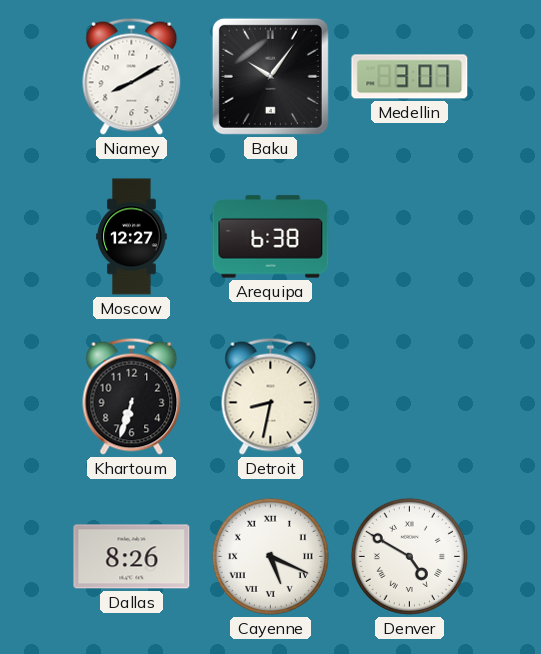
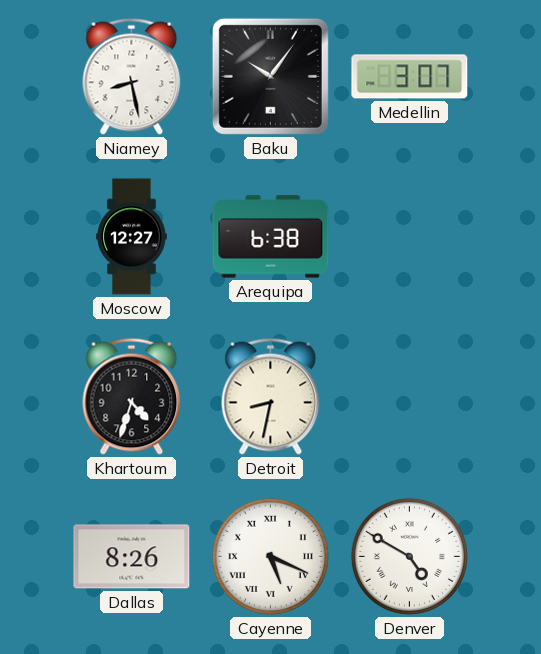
Niamey: 8:10 -> 8:28 (132, 76)
Khartoum: 6:33 -> 4:33 (132, 396)
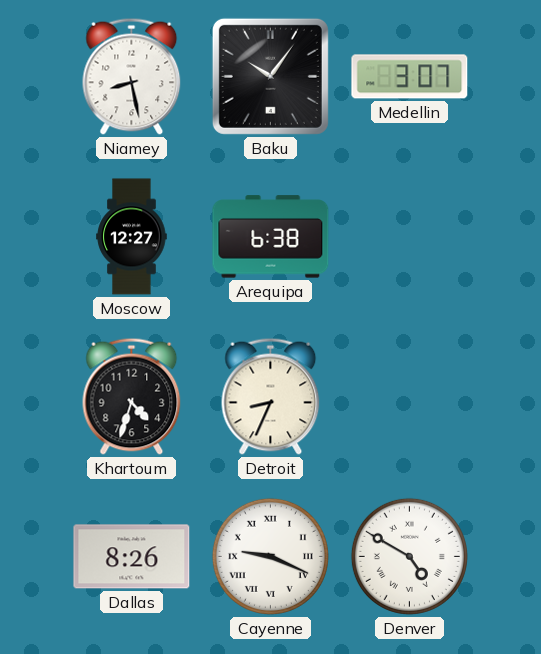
Detroit: 8:32 -> 8:34 (271, 396)
Cayenne: 5:19 -> 9:19 (270, 556)
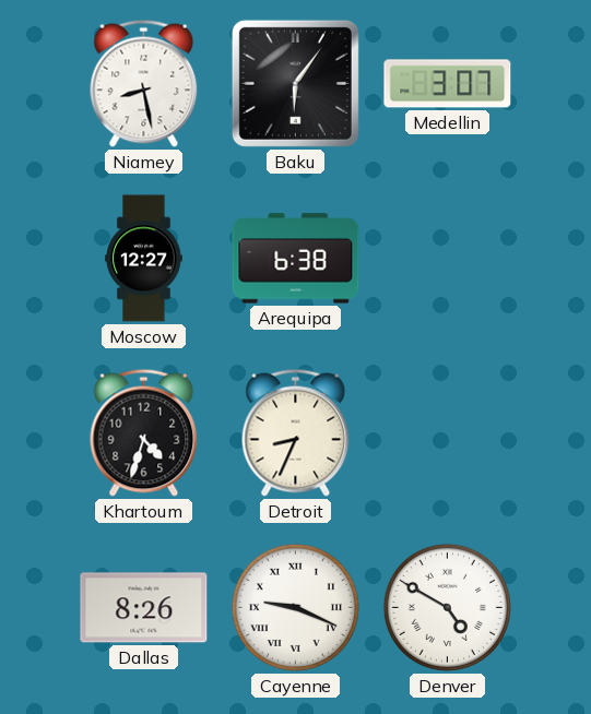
Baku: 10:06 -> 6:06 (295, 83)
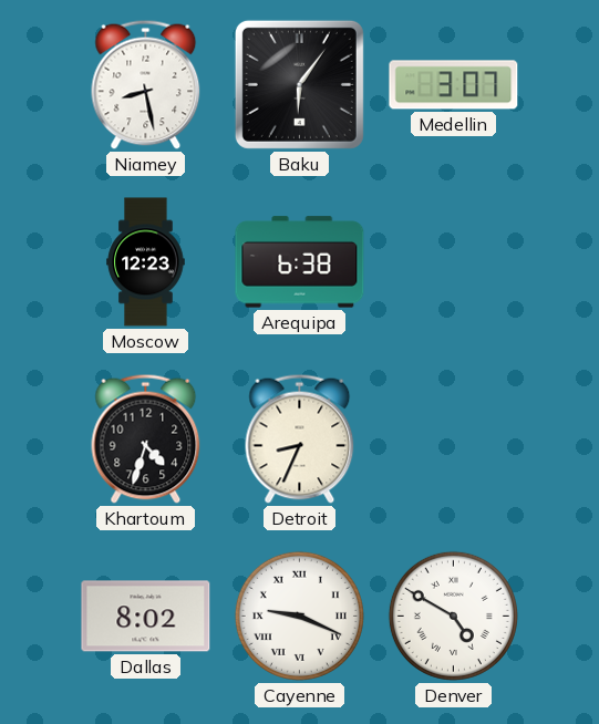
Moscow: 12:27 -> 12:23 (146, 262)
Dallas: 8:26 -> 8:02 (146, 617)
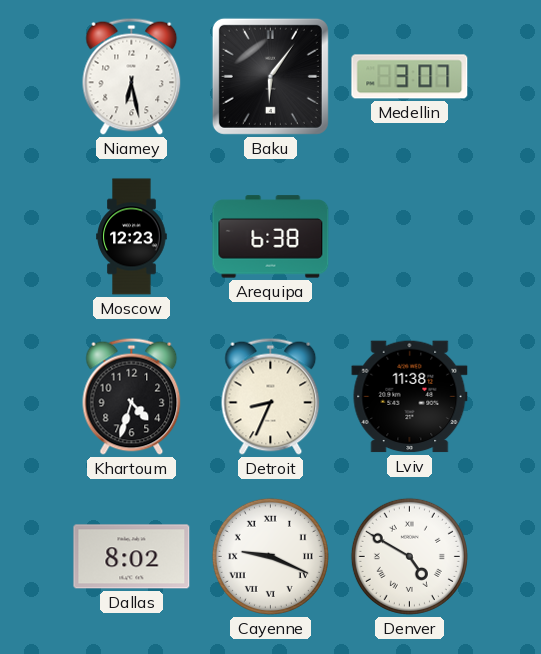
Niamey: 8:28 -> 6:28 (132, 76)
Lviv: none -> 11:38 (410, 397)
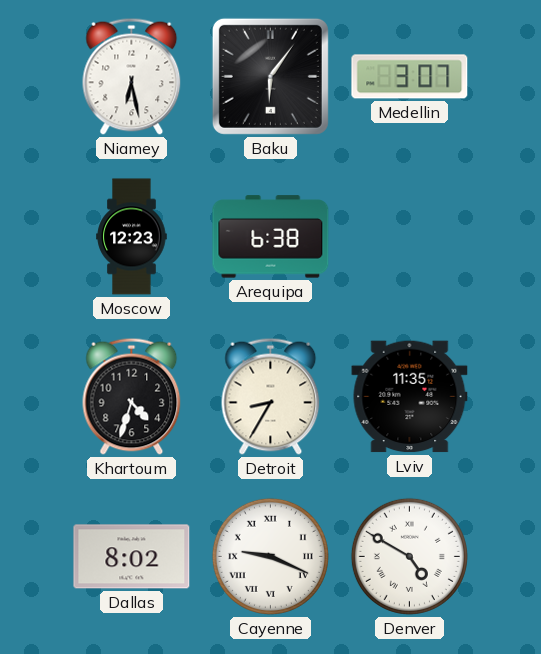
Detroit: 8:34 -> 8:35 (271, 396)
Lviv: 11:38 -> 11:35 (410, 397)
